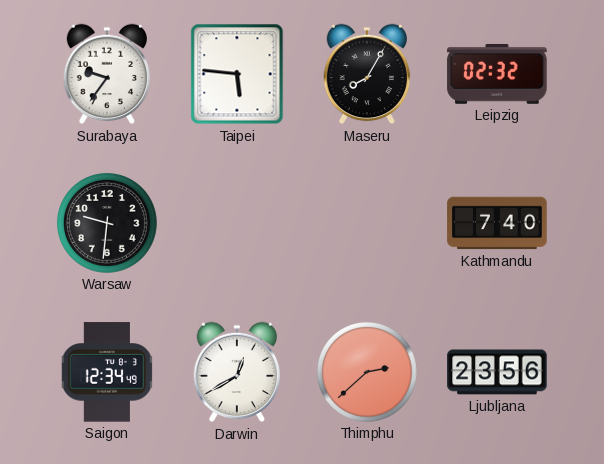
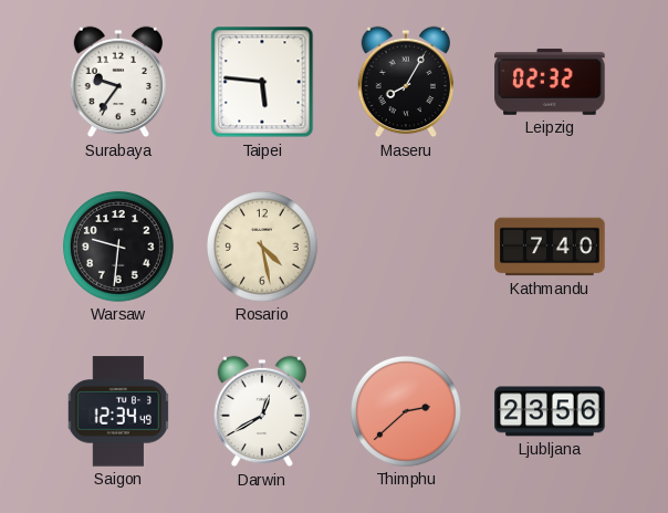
Rosario: none -> 4:28 (262, 247)
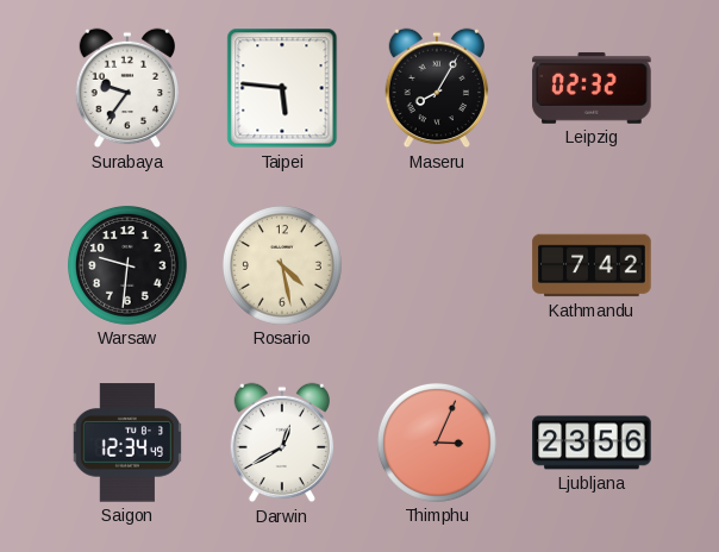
Kathmandu: 7:40 -> 7:42 (592, 265)
Thimphu: 2:38 -> 3:04 (437, 443)
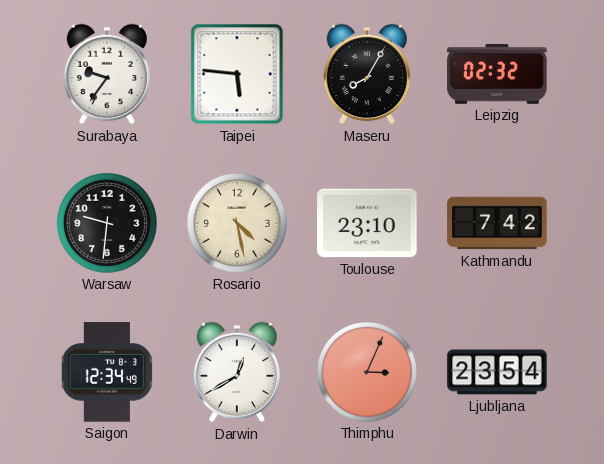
Toulouse: none -> 23:10 (367, 223)
Ljubljana: 23:56 -> 23:54 (497, 372)
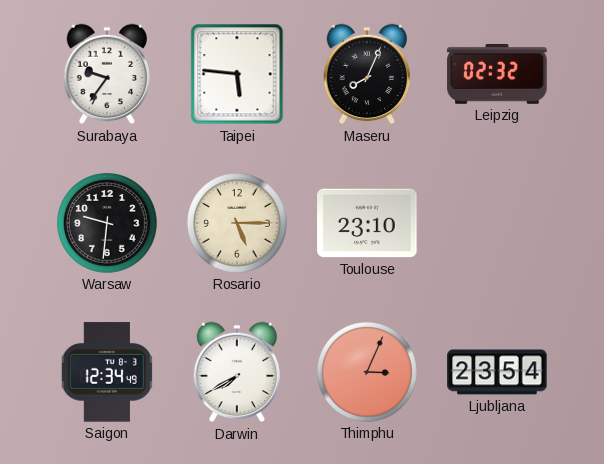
Maseru: 8:05 -> 8:04 (367, 74)
Rosario: 4:28 -> 5:15 (237, 223)
Kathmandu: 7:42 -> none (497, 223)
Darwin: 12:40 -> 7:40 (237, 372)
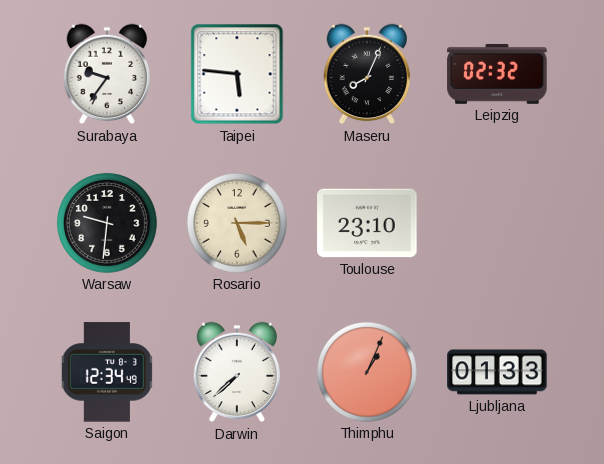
Darwin: 7:40 -> 7:38 (237, 372)
Thimphu: 3:04 -> 1:04 (367, 372)
Ljubljana: 23:54 -> 01:33 (497, 372)
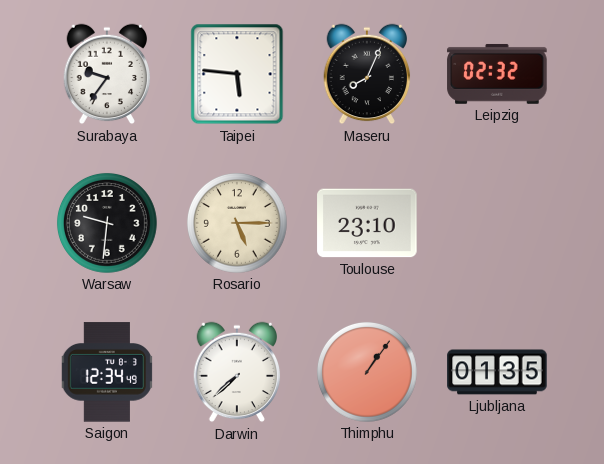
Thimphu: 1:04 -> 1:06 (367, 372)
Ljubljana: 01:33 -> 01:35 (497, 372)
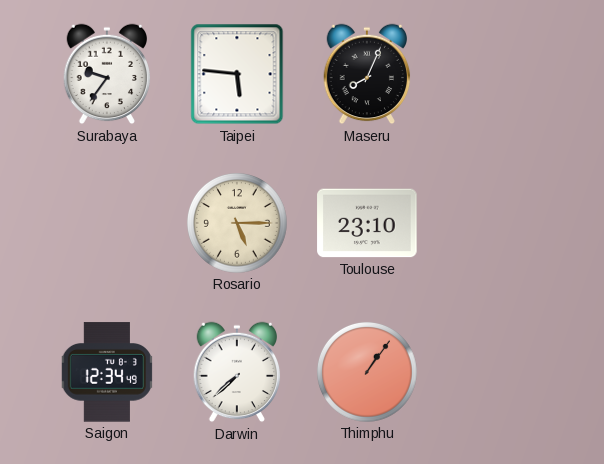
Leipzig: 02:32 -> none (497, 74)
Warsaw: 9:31 -> none (107, 223)
Ljubljana: 01:35 -> none (497, 372)
